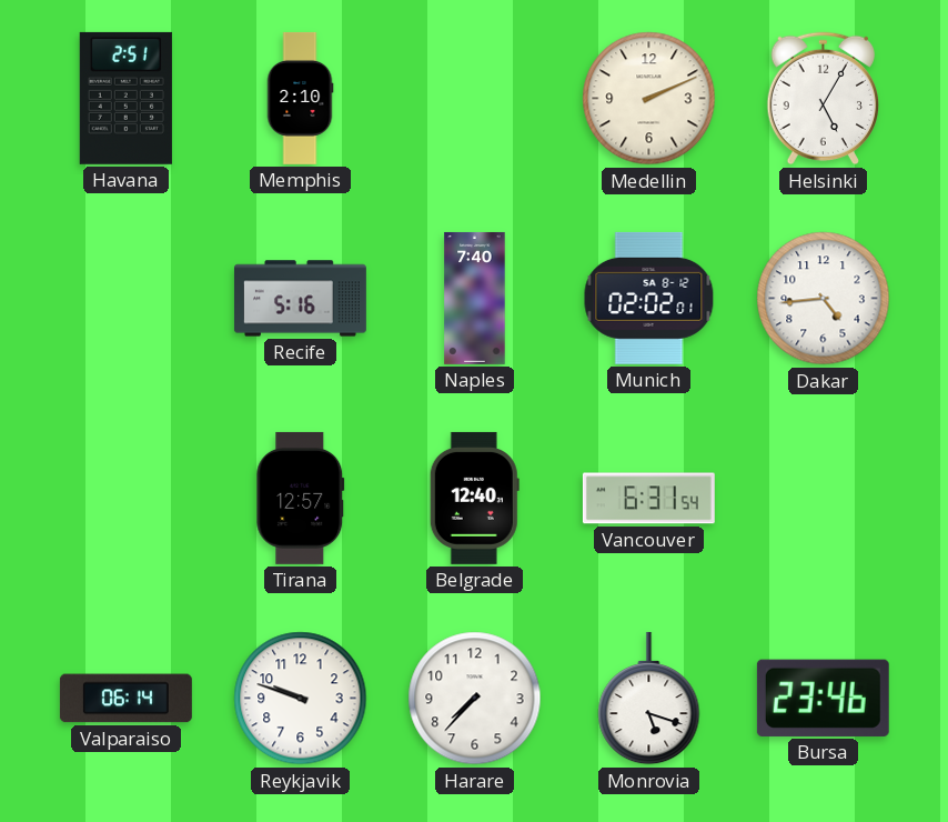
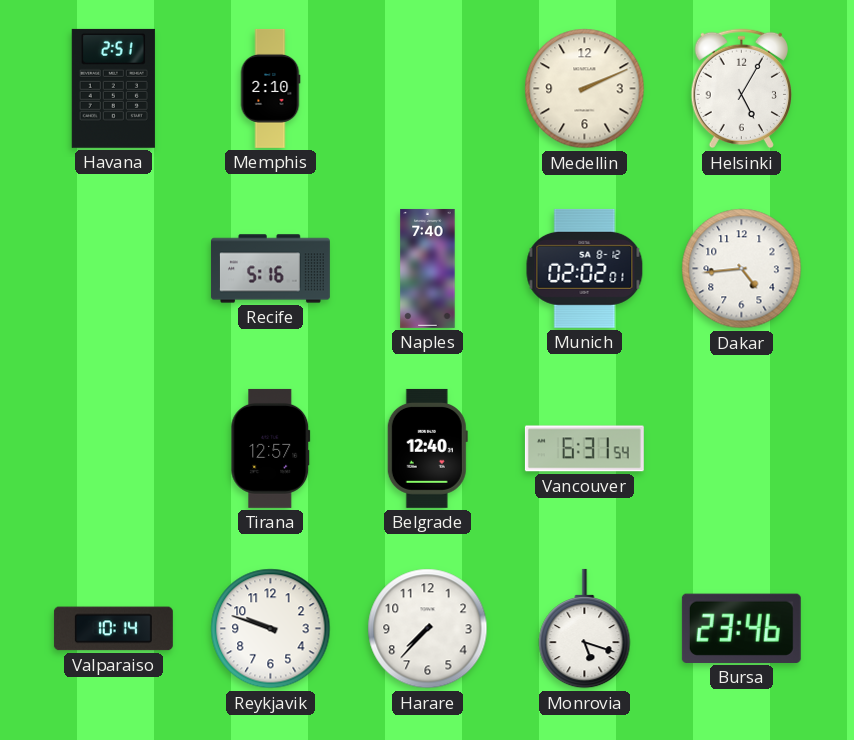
Valparaiso: 06:14 -> 10:14 (113, 629)
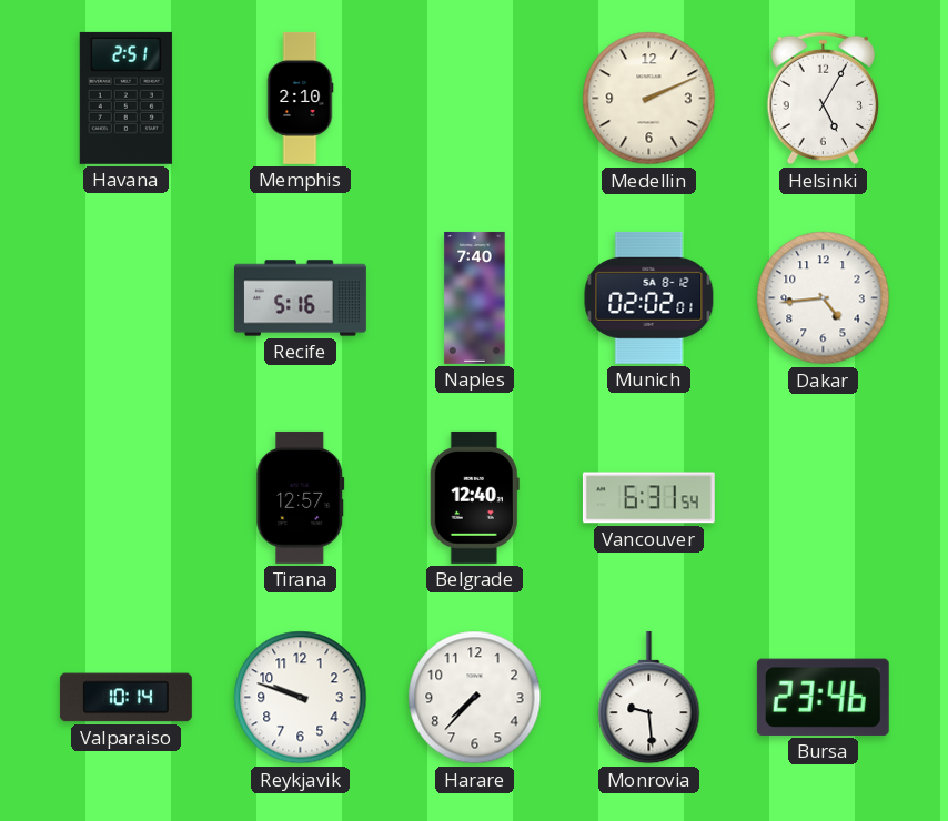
Monrovia: 5:18 -> 9:29 (649, 698)
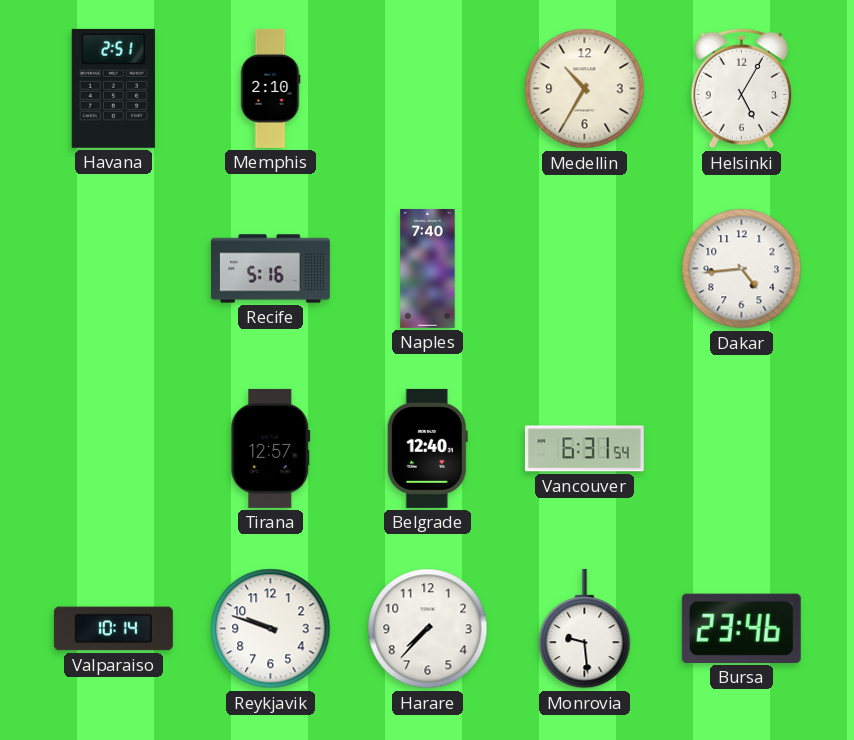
Medellin: 2:11 -> 10:35 (585, 89)
Munich: 02:02 -> none (649, 297)
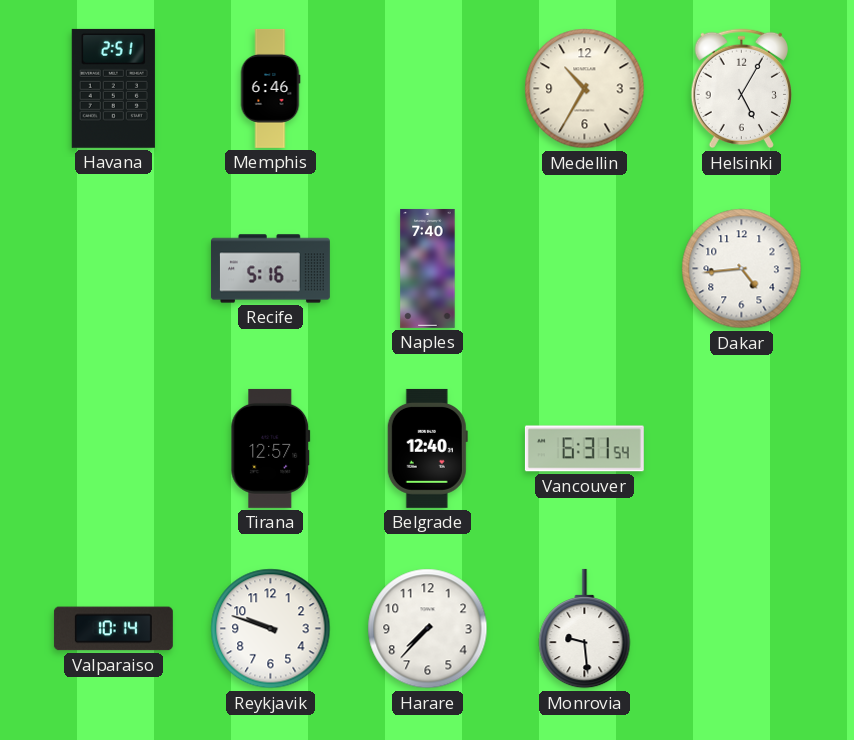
Memphis: 2:10 -> 6:46 (270, 88)
Bursa: 23:46 -> none (741, 628)
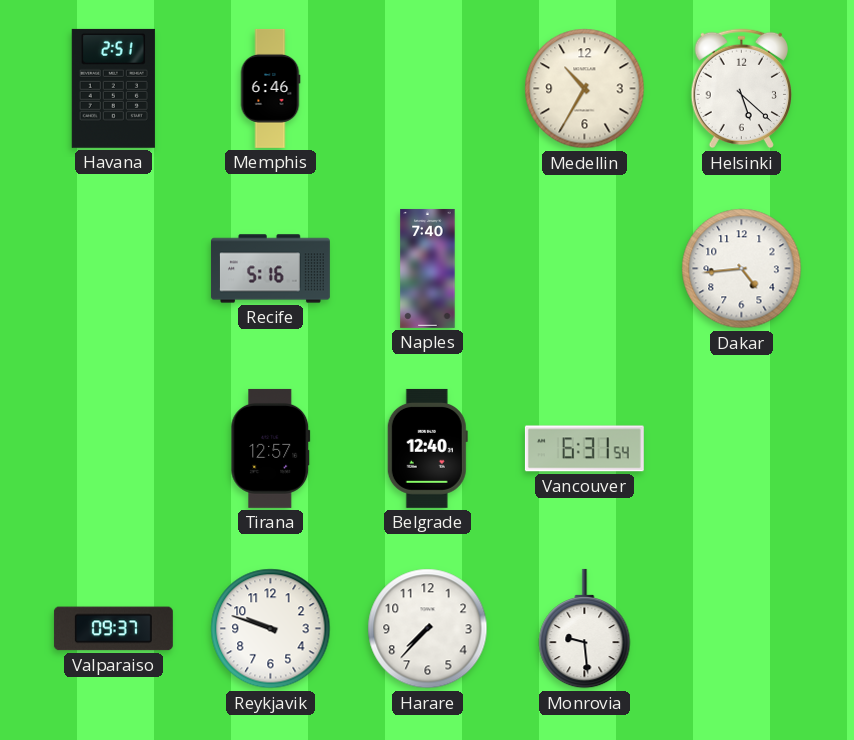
Helsinki: 5:05 -> 5:22 (741, 89)
Valparaiso: 10:14 -> 09:37 (113, 629)
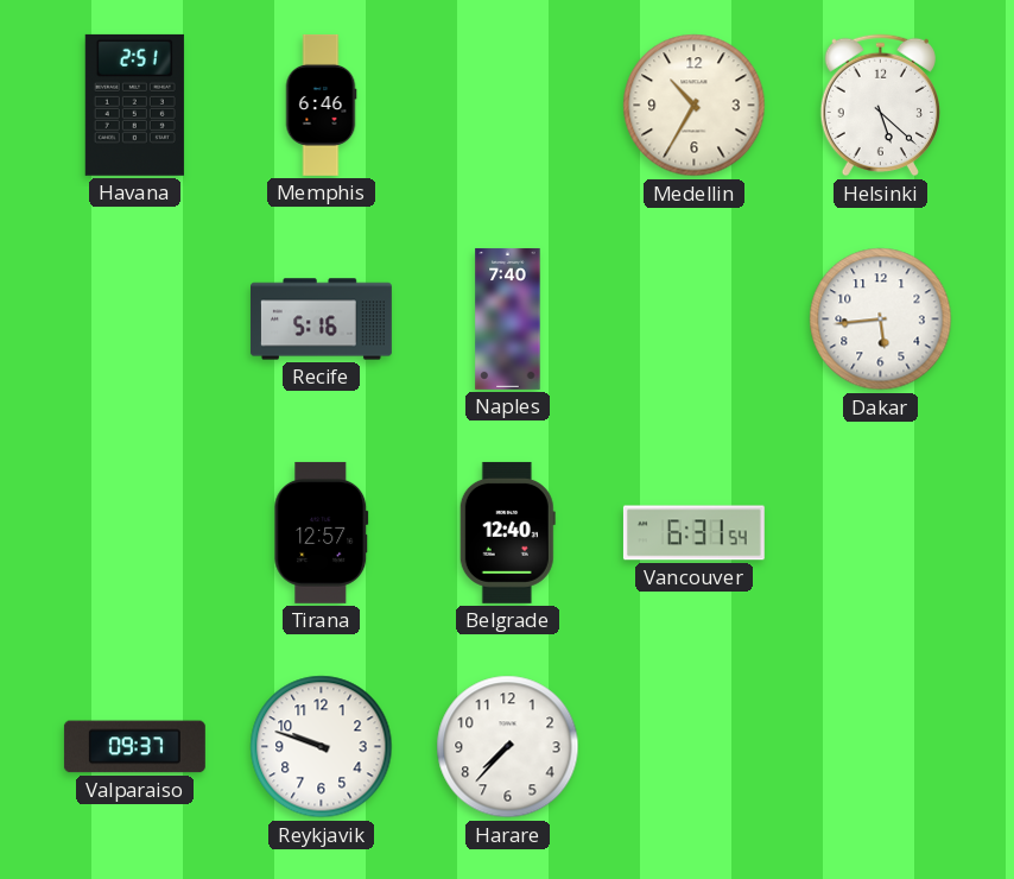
Dakar: 4:44 -> 5:44 (881, 320)
Monrovia: 9:29 -> none (585, 629)
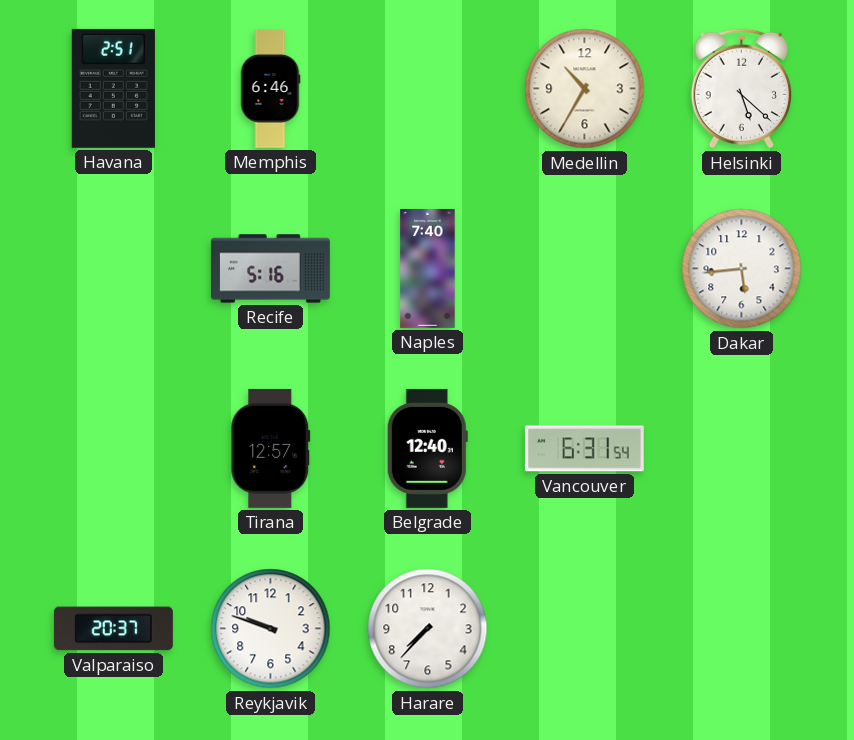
Valparaiso: 09:37 -> 20:37 (113, 629)
